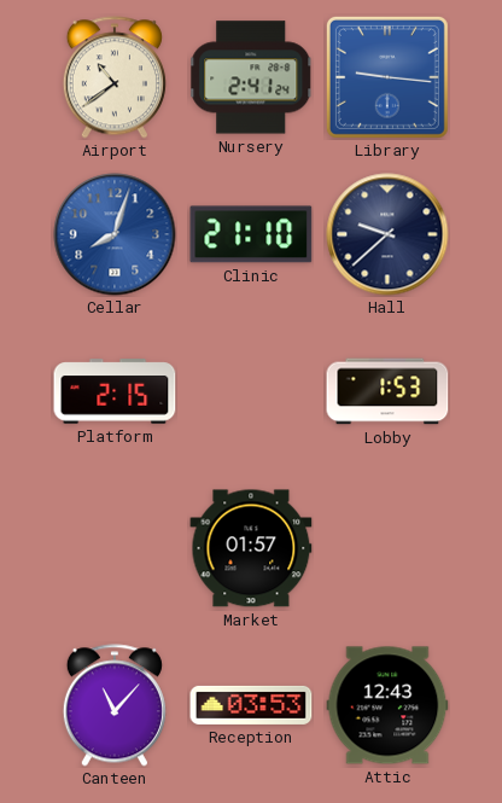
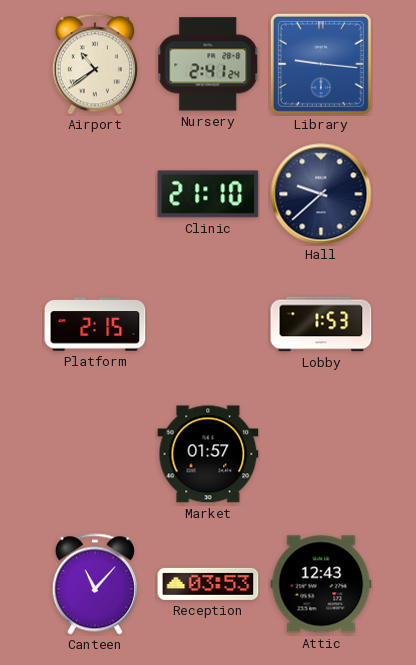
Cellar: 8:03 -> none (115, 234)
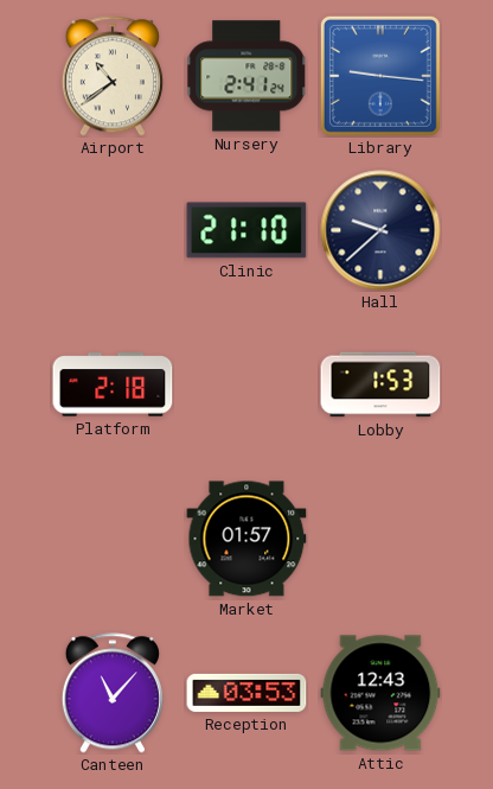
Platform: 2:15 -> 2:18 (113, 384)
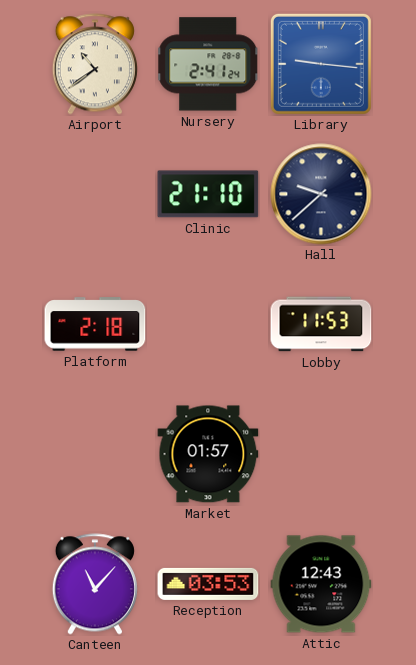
Lobby: 1:53 -> 11:53 (321, 324)
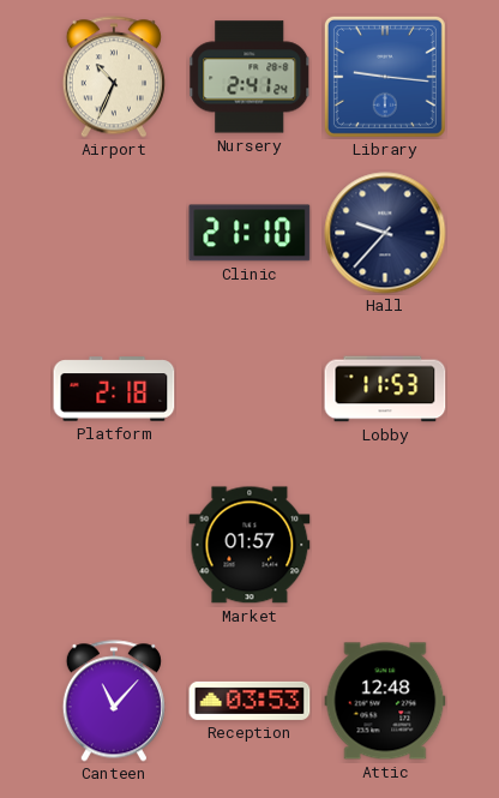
Airport: 10:39 -> 10:34 (114, 77)
Hall: 9:38 -> 9:37 (385, 233)
Attic: 12:43 -> 12:48 (385, 701)
